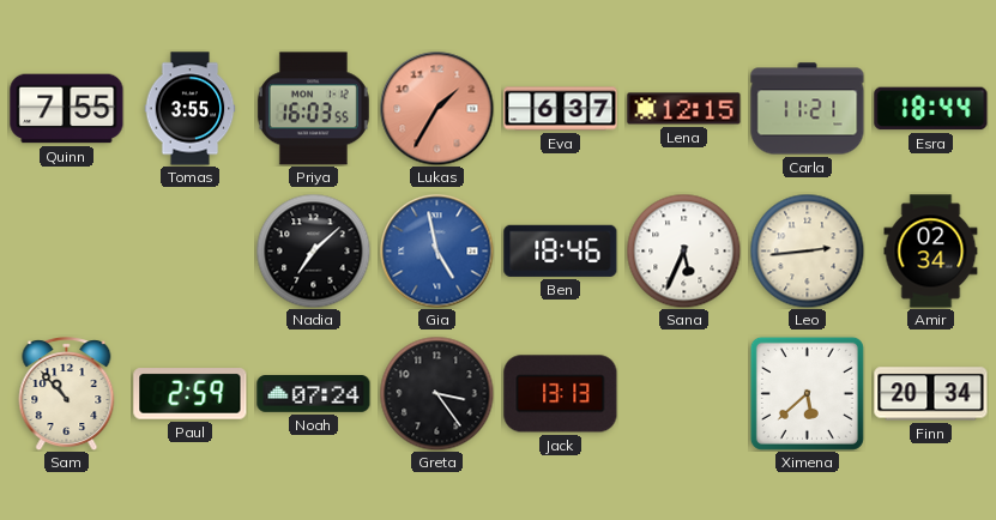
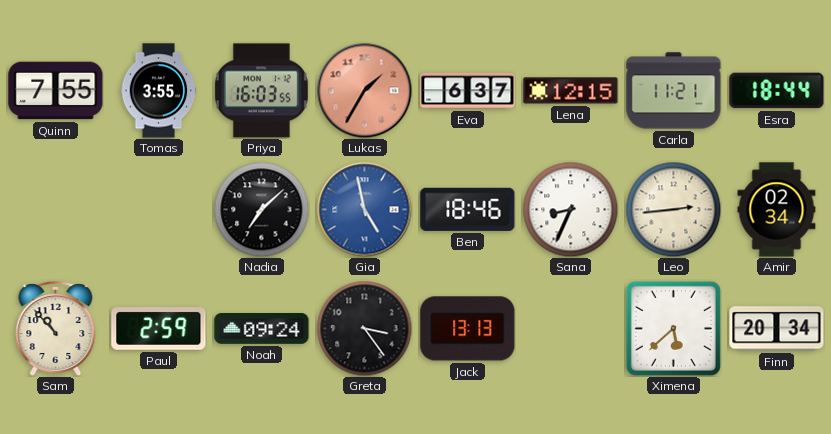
Sana: 5:34 -> 8:34 (570, 209)
Noah: 07:24 -> 09:24 (262, 329)
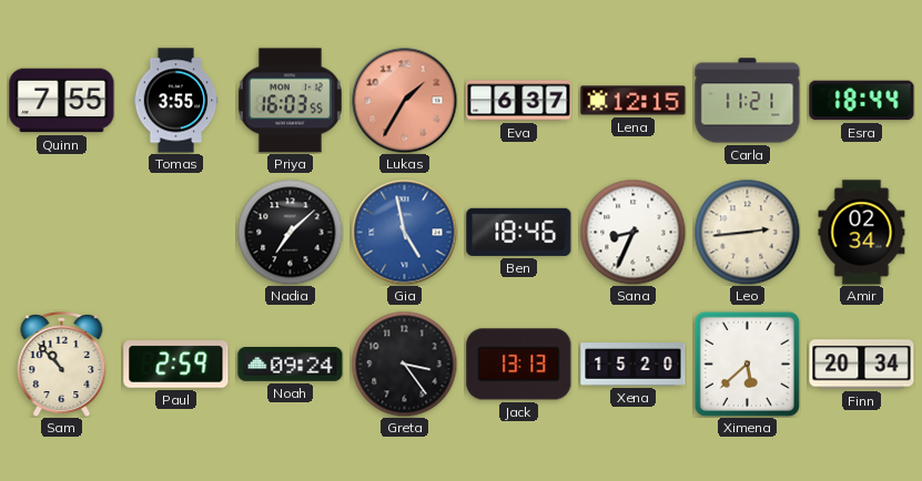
Xena: none -> 15:20 (634, 365)
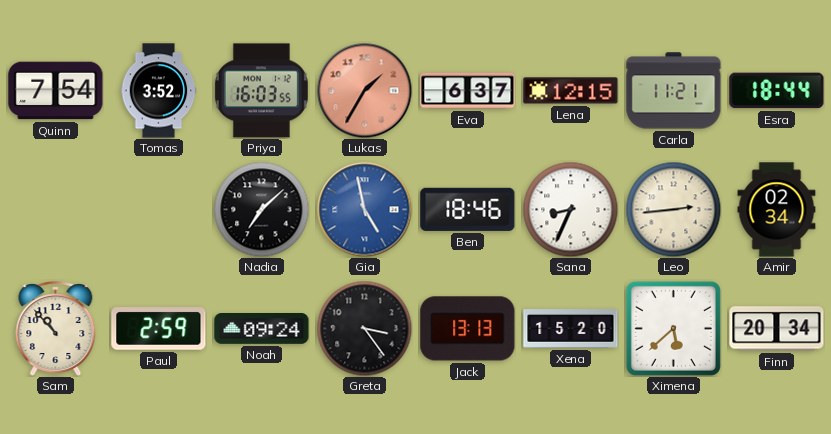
Quinn: 7:55 -> 7:54 (56, 91)
Tomas: 3:55 -> 3:52 (159, 91)
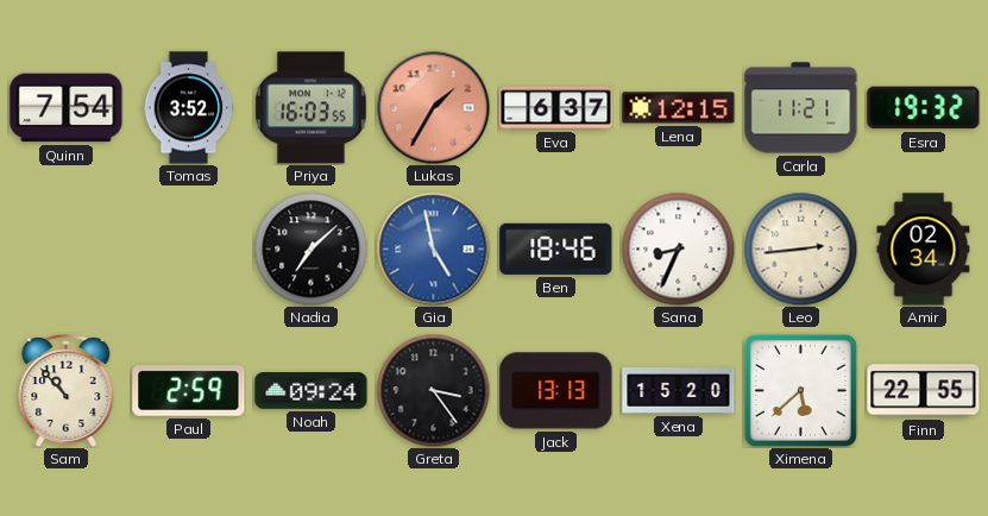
Esra: 18:44 -> 19:32 (924, 108)
Finn: 20:34 -> 22:55 (924, 391)
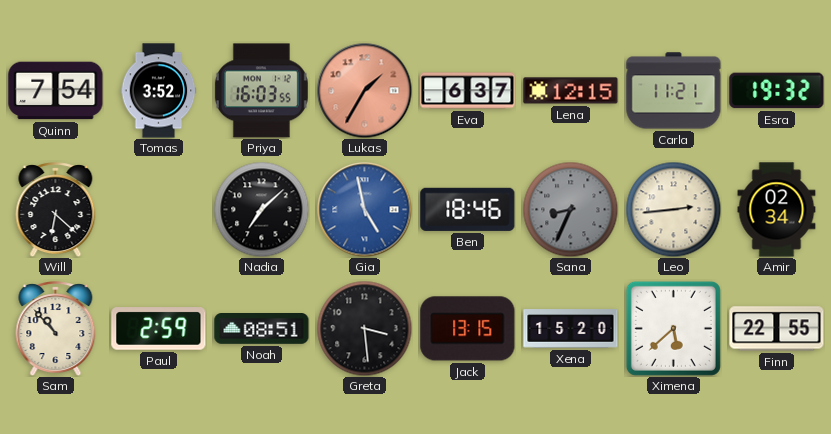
Will: none -> 6:22 (56, 210)
Sana dial: white -> grey (570, 209)
Noah: 09:24 -> 08:51 (262, 329)
Greta: 3:24 -> 3:29 (364, 328)
Jack: 13:13 -> 13:15 (468, 329)
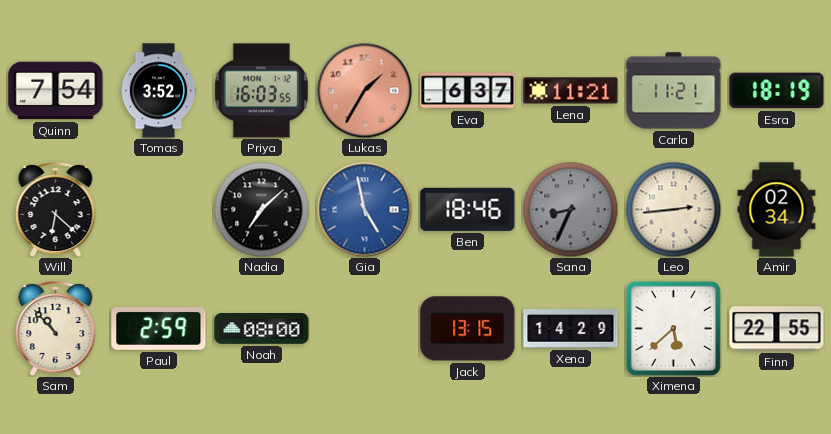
Lena: 12:15 -> 11:21 (571, 91)
Esra: 19:32 -> 18:19 (777, 91)
Noah: 08:51 -> 08:00 (262, 329)
Greta: 3:29 -> none (364, 328)
Xena: 15:20 -> 14:29 (571, 329)
